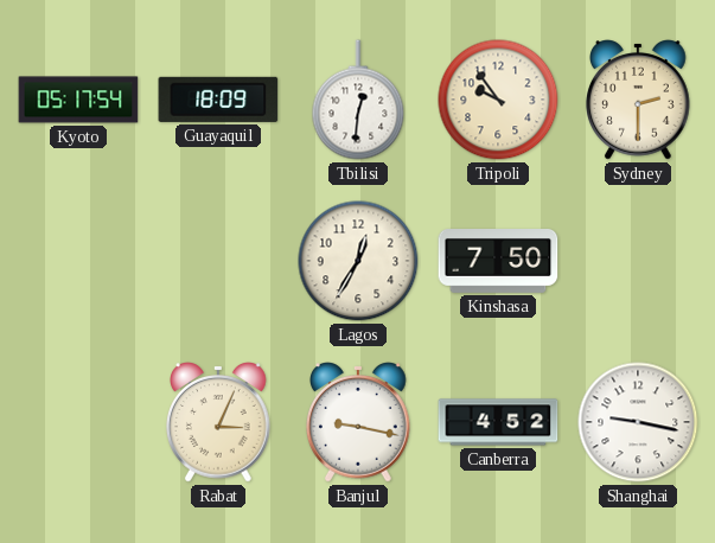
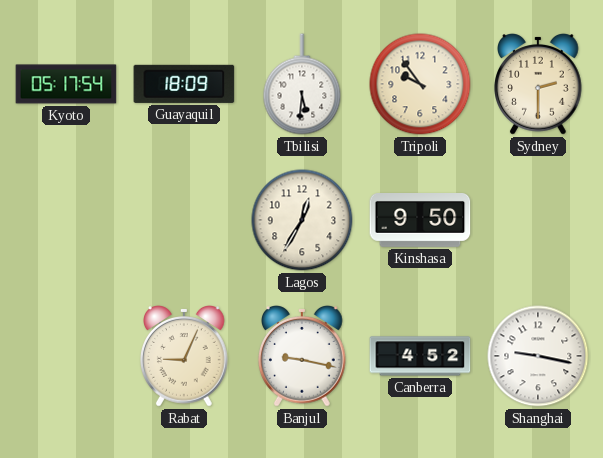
Tbilisi: 12:31 -> 5:31 (302, 84)
Kinshasa: 7:50 -> 9:50 (420, 221)
Rabat: 3:04 -> 9:04 (185, 356)
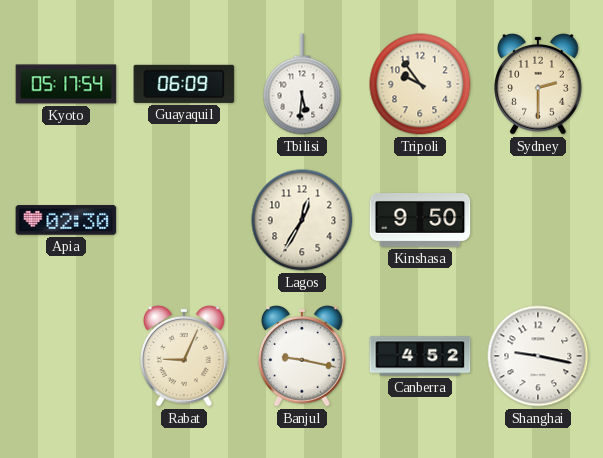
Guayaquil: 18:09 -> 06:09 (184, 84)
Apia: none -> 02:30 (66, 220)
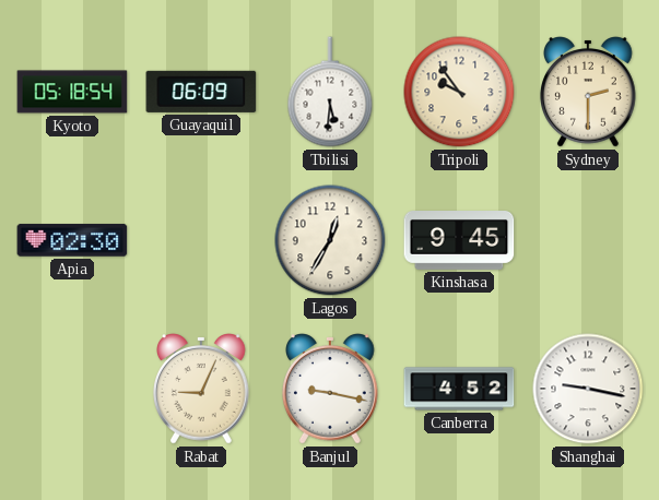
Kyoto: 05:17 -> 05:18 (72, 92)
Kinshasa: 9:50 -> 9:45 (459, 241)
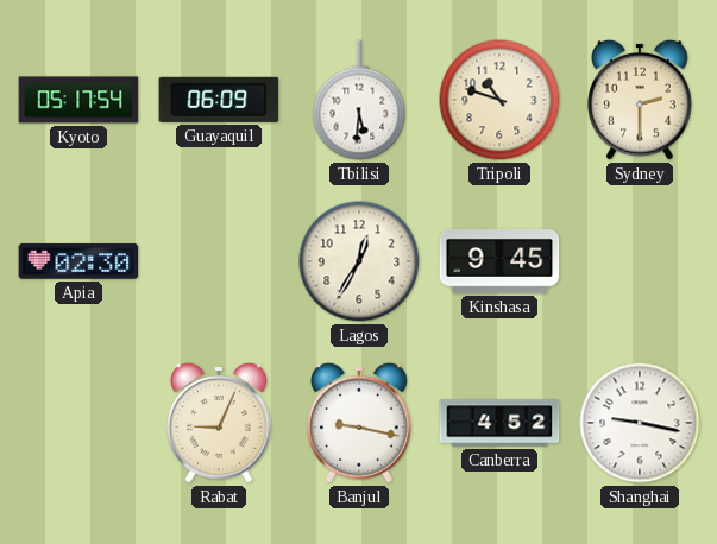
Kyoto: 05:18 -> 05:17 (78, 100)
Tripoli: 9:54 -> 10:48 (499, 100)
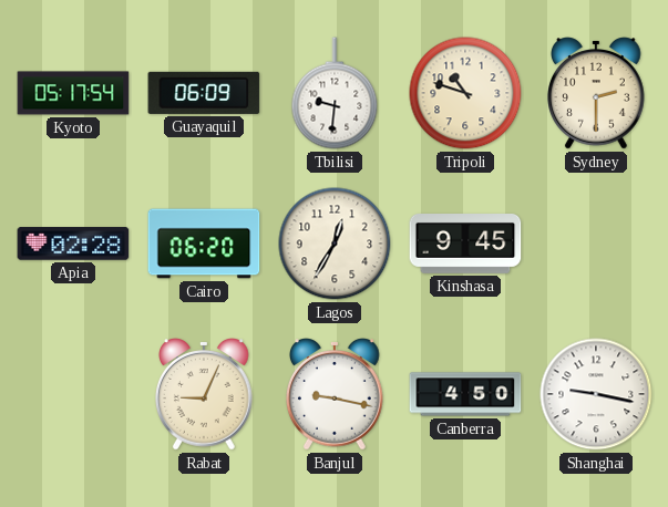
Tbilisi: 5:31 -> 9:31 (335, 93)
Apia: 02:30 -> 02:28 (73, 244)
Cairo: none -> 06:20 (204, 244)
Canberra: 4:52 -> 4:50 (465, 394)
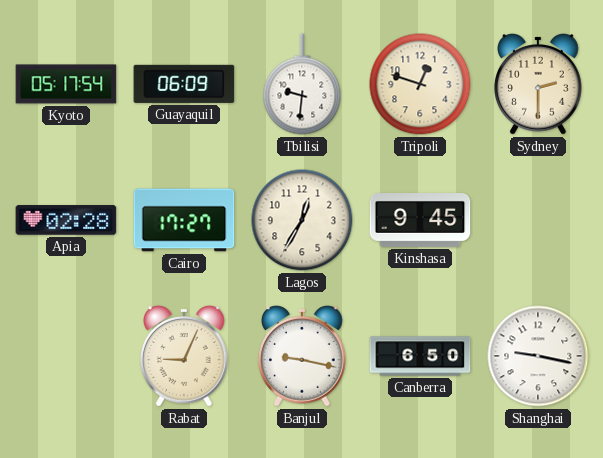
Tripoli: 10:48 -> 12:48 (420, 84)
Cairo: 06:20 -> 17:27 (184, 220)
Canberra: 4:50 -> 6:50 (420, 356)
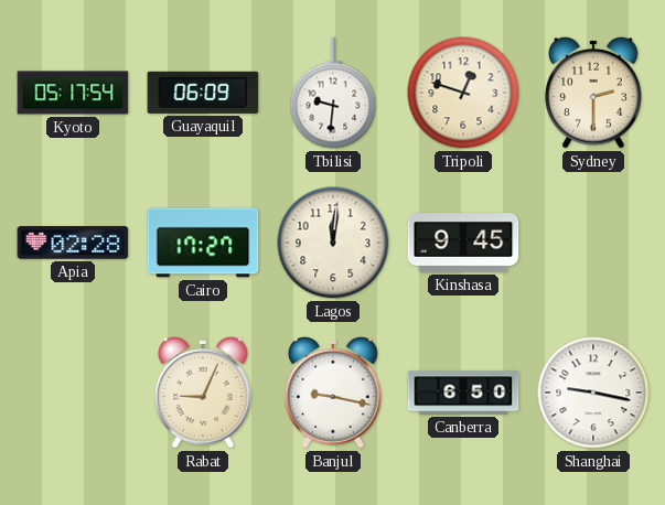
Lagos: 12:35 -> 12:01 (333, 243)
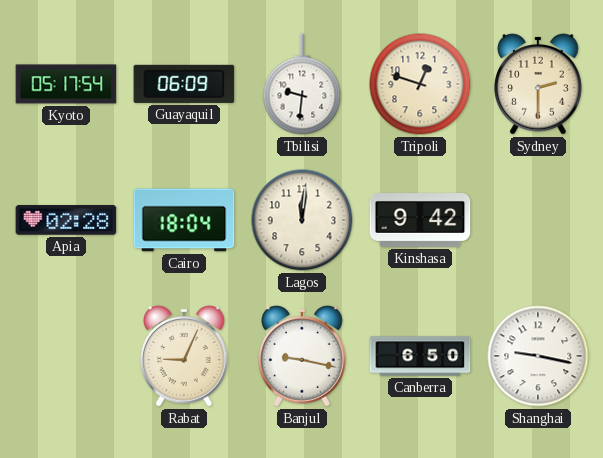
Cairo: 17:27 -> 18:04 (184, 220)
Kinshasa: 9:45 -> 9:42 (420, 221)
